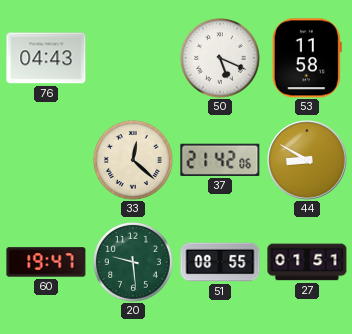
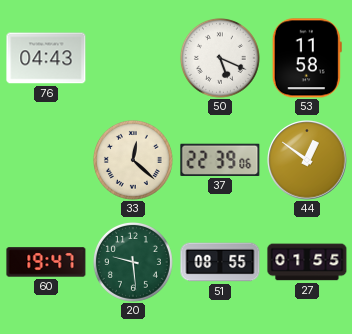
37: 21:42 -> 22:39 (220, 160)
44: 8:50 -> 12:51 (307, 160)
27: 01:51 -> 01:55 (307, 262)
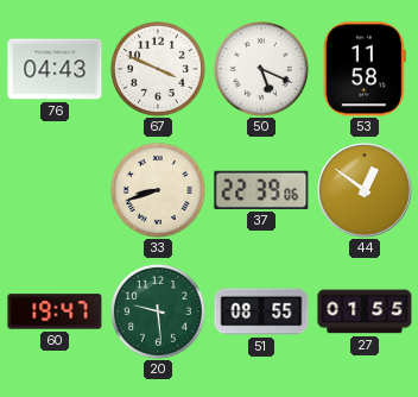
67: none -> 3:49 (158, 69)
33: 12:22 -> 8:42 (158, 190)
